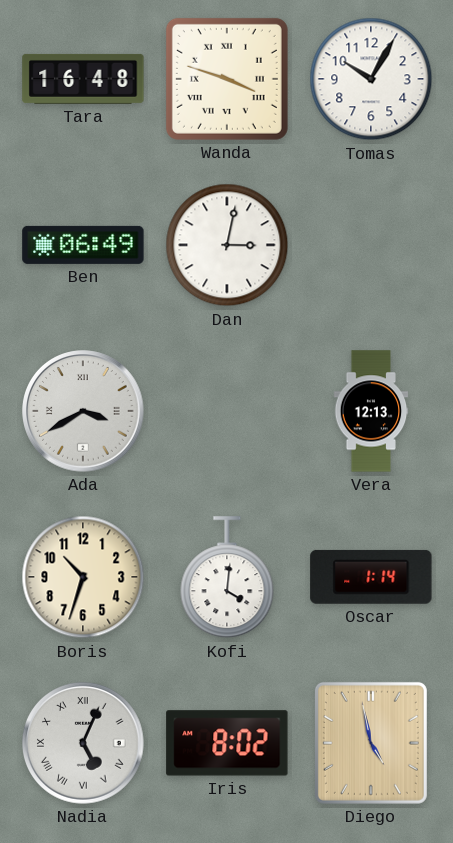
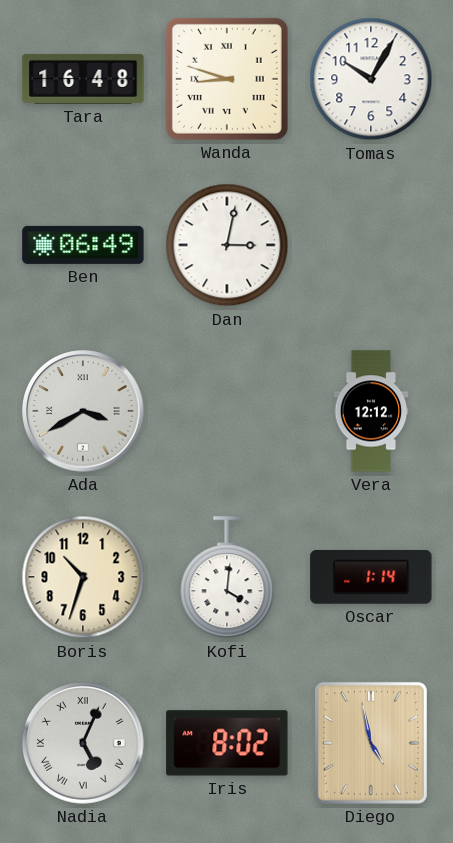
Wanda: 3:48 -> 8:48 (227, 79)
Vera: 12:13 -> 12:12 (371, 411)
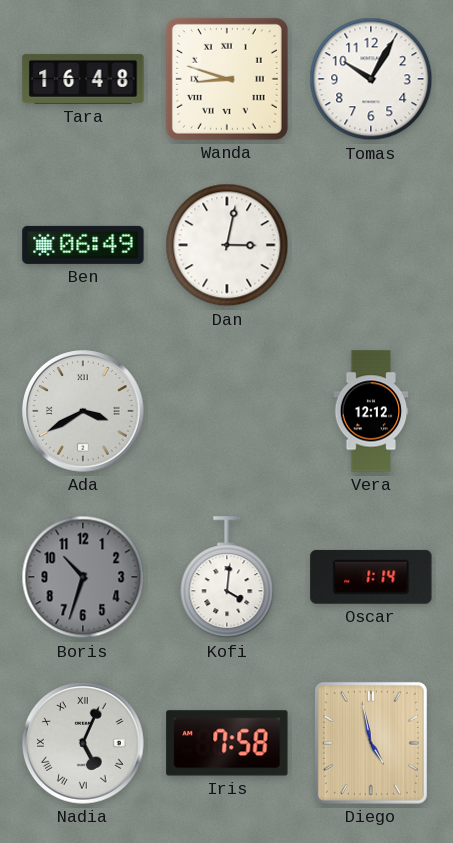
Boris dial: cream -> grey (83, 577)
Iris: 8:02 -> 7:58 (227, 743)
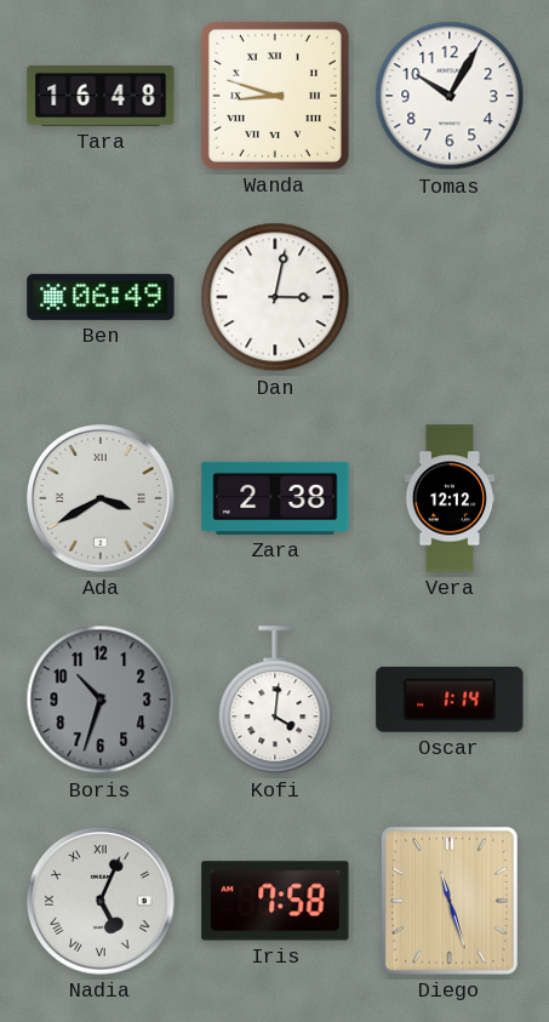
Zara: none -> 2:38 (275, 498)
Diego: 4:58 -> 11:27 (450, 901)
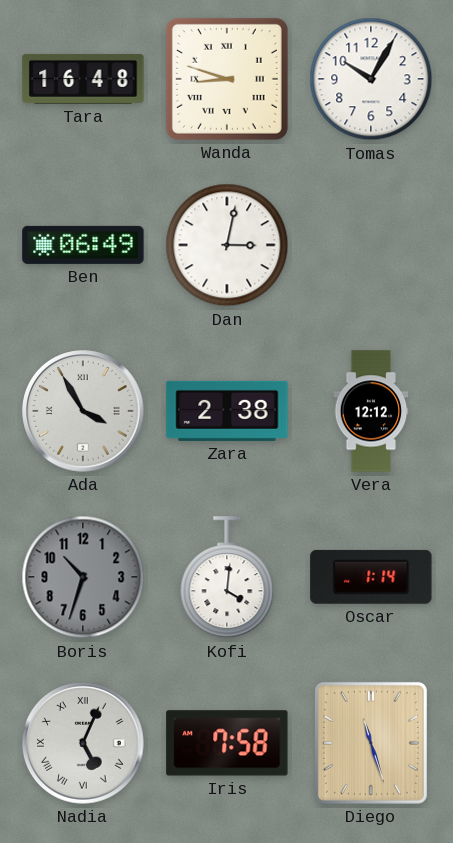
Ada: 3:40 -> 3:55 (84, 412)
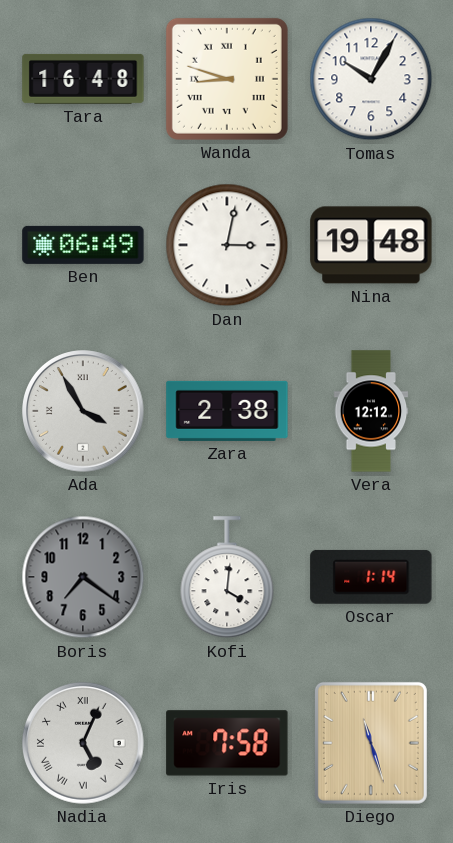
Nina: none -> 19:48 (371, 245)
Boris: 10:33 -> 7:21 (83, 577)
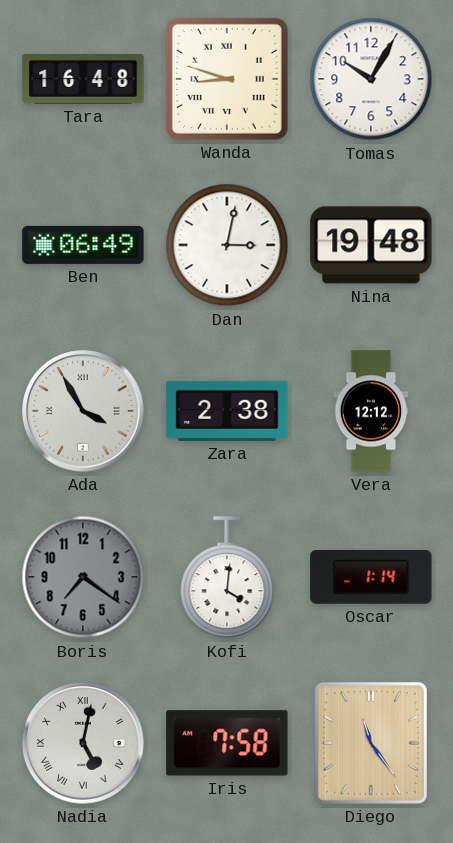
Nadia: 5:04 -> 5:02 (84, 744)
Diego: 11:27 -> 11:24 (371, 743)
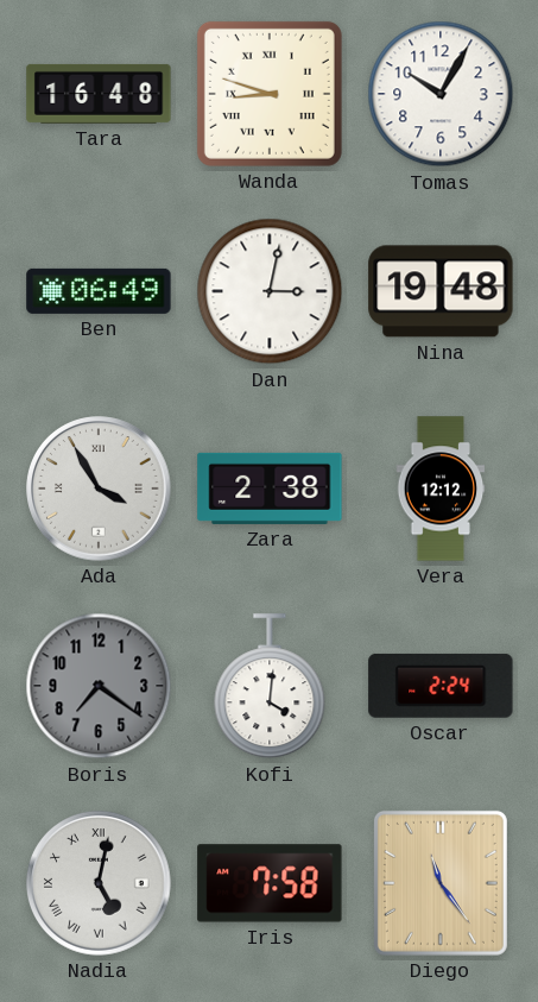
Oscar: 1:14 -> 2:24 (441, 686)
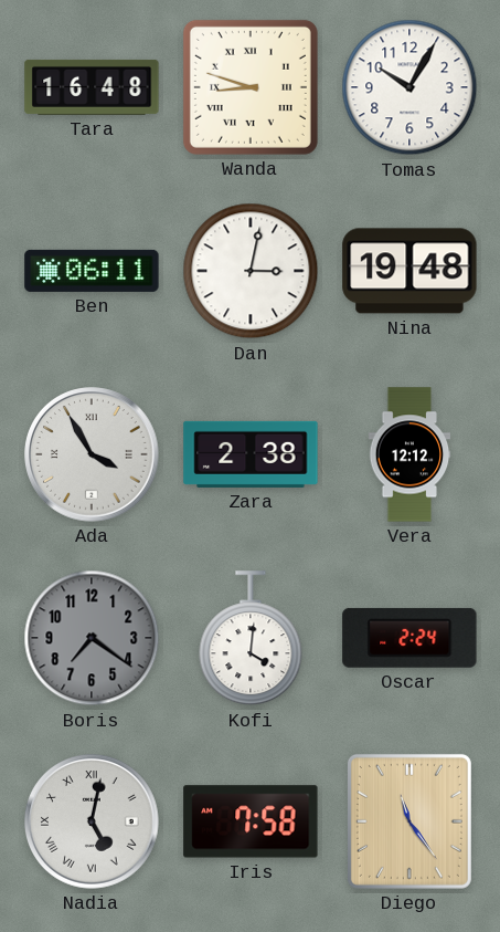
Ben: 06:49 -> 06:11 (92, 271)
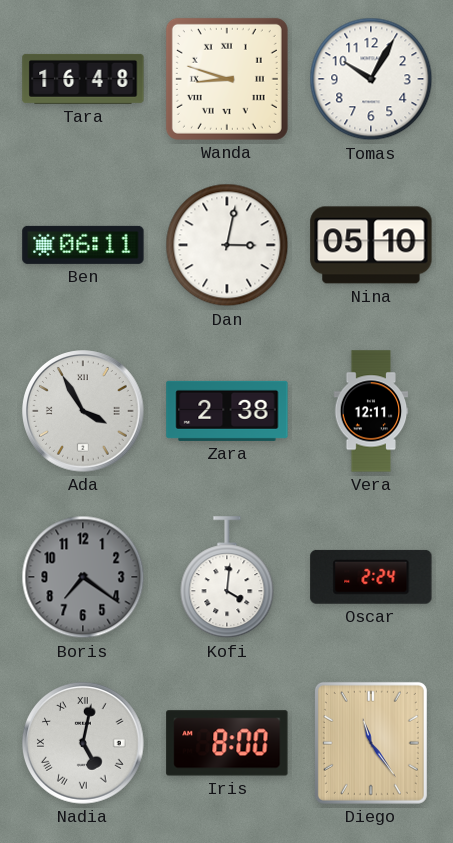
Nina: 19:48 -> 05:10 (371, 245)
Vera: 12:12 -> 12:11 (371, 411)
Iris: 7:58 -> 8:00 (227, 743)
